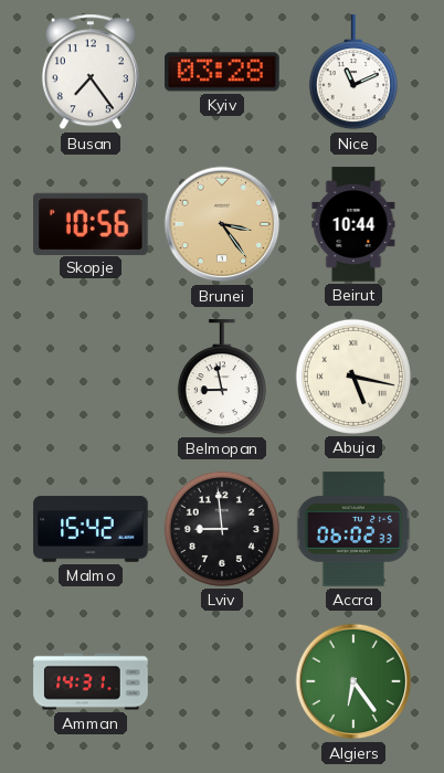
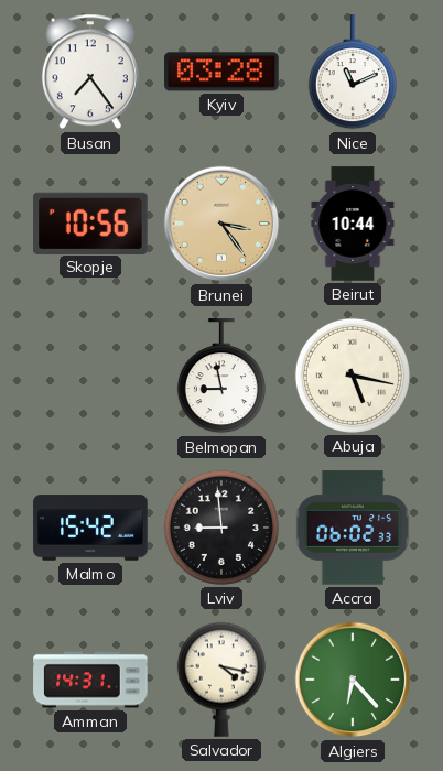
Salvador: none -> 4:17 (221, 680)
Algiers: 6:24 -> 6:23 (353, 680)
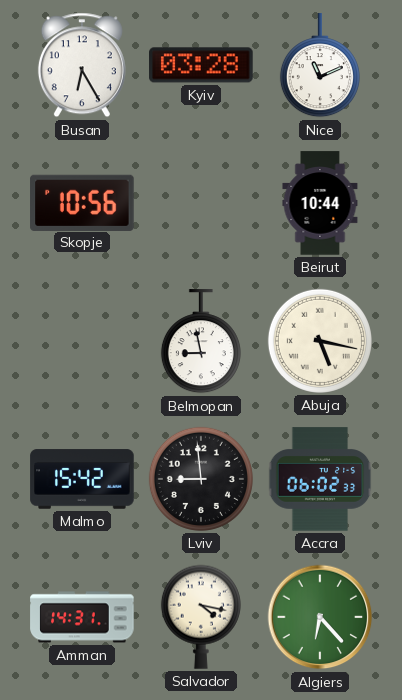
Busan: 7:24 -> 6:25 (82, 65)
Brunei: 3:24 -> none (221, 224)
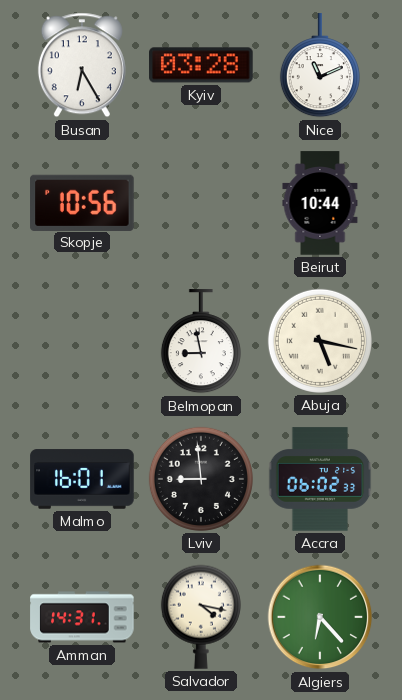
Malmo: 15:42 -> 16:01 (82, 479)
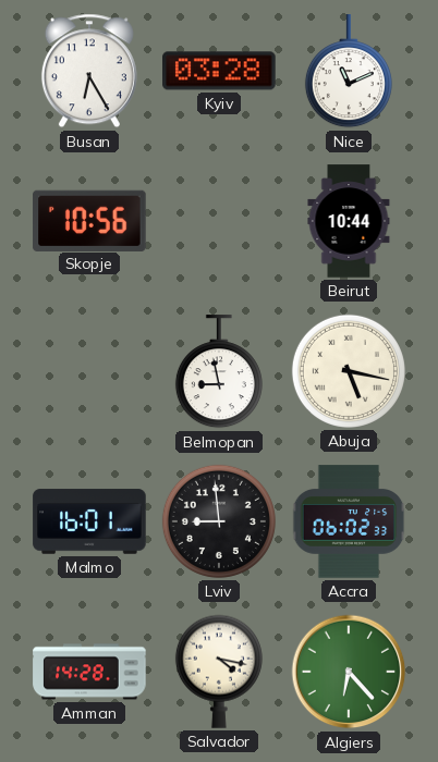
Amman: 14:31 -> 14:28 (89, 672)
